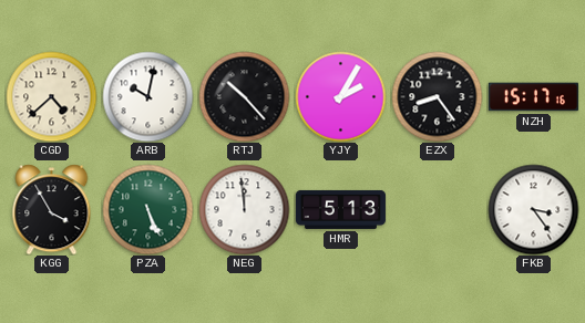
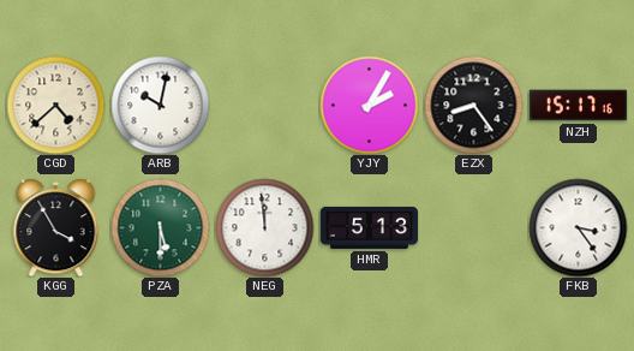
RTJ: 10:23 -> none (244, 96)
PZA: 5:26 -> 5:30 (160, 227)
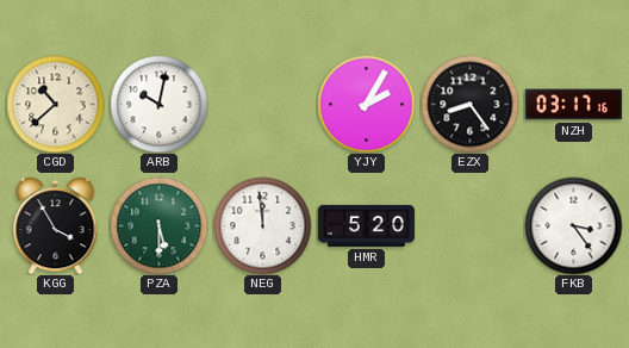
CGD: 4:38 -> 10:38 (55, 104)
NZH: 15:17 -> 03:17 (573, 105)
HMR: 5:13 -> 5:20 (366, 225)
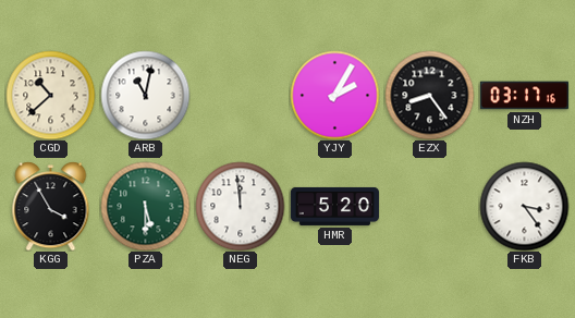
ARB: 10:02 -> 11:02 (145, 95)
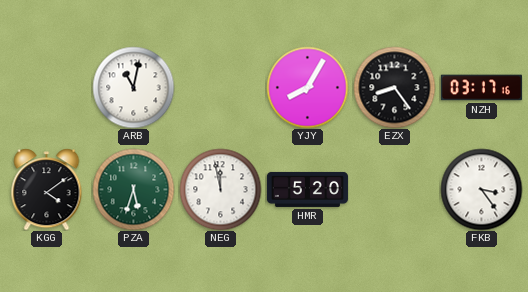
CGD: 10:38 -> none (50, 95)
YJY: 2:05 -> 8:05 (307, 87)
KGG: 3:55 -> 4:09 (47, 189)
PZA: 5:30 -> 5:33 (133, 189)
NEG: 11:59 -> 11:58 (220, 189)
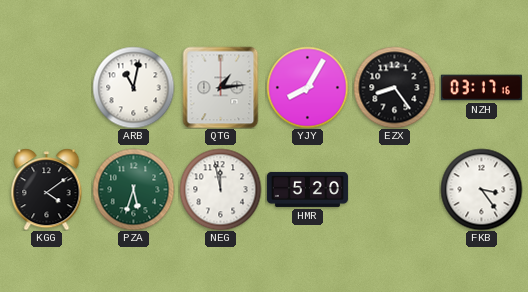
QTG: none -> 1:14 (221, 87)
